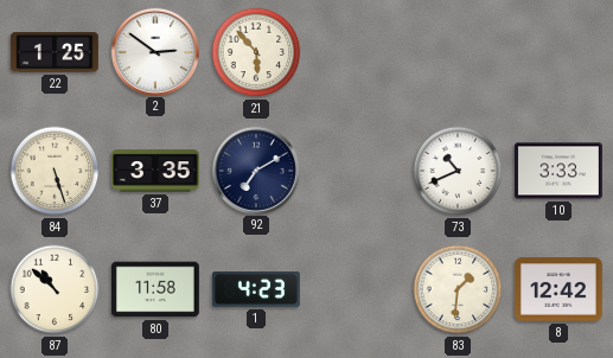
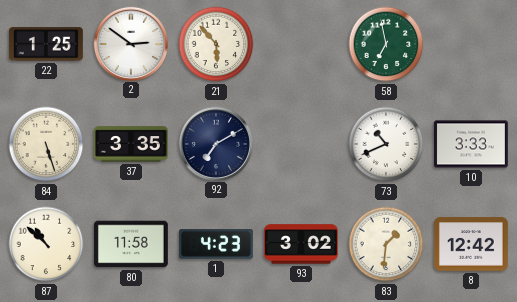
58: none -> 6:58 (386, 44)
93: none -> 3:02 (301, 244)
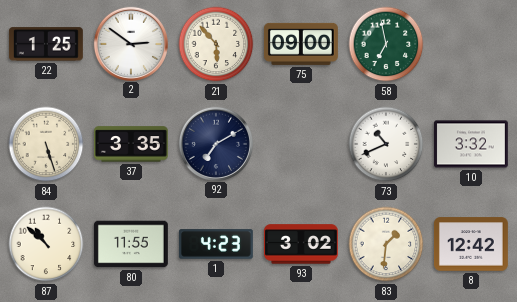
75: none -> 09:00 (301, 44)
10: 3:33 -> 3:32 (471, 144)
80: 11:58 -> 11:55 (131, 244)
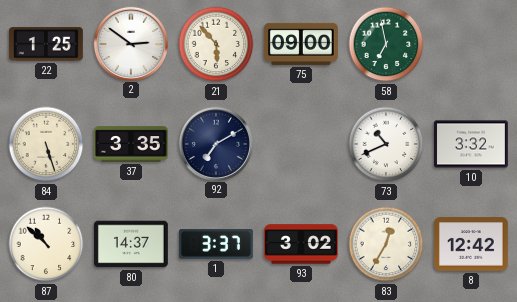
80: 11:55 -> 14:37 (131, 244)
1: 4:23 -> 3:37 (216, 244)
83: 1:31 -> 12:35 (386, 244)
